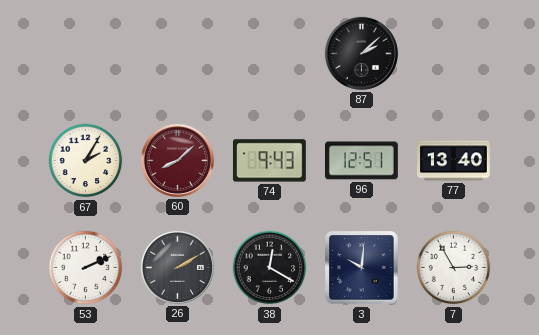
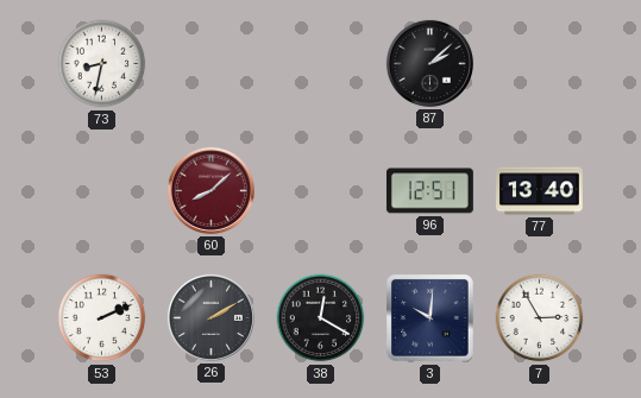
73: none -> 8:32 (102, 64)
67: 2:05 -> none (86, 161)
74: 9:43 -> none (269, 161)
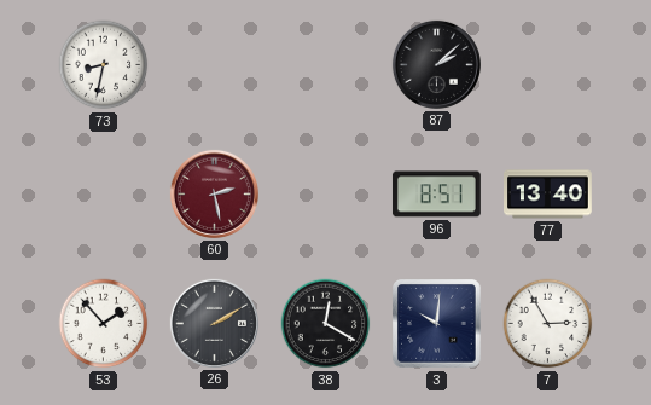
60: 8:08 -> 2:28 (214, 193)
96: 12:51 -> 8:51 (437, 195)
53: 2:11 -> 1:53 (104, 324)
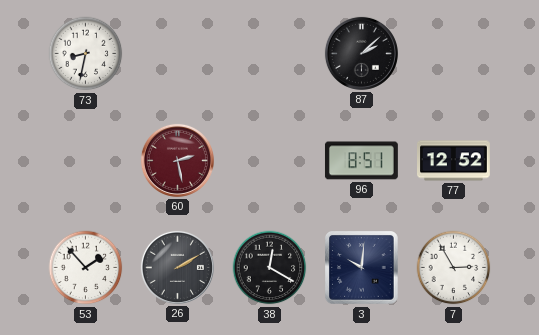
77: 13:40 -> 12:52 (454, 161)
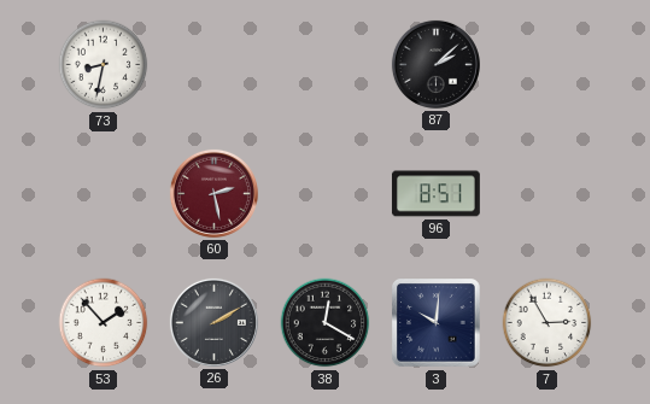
77: 12:52 -> none (454, 161)
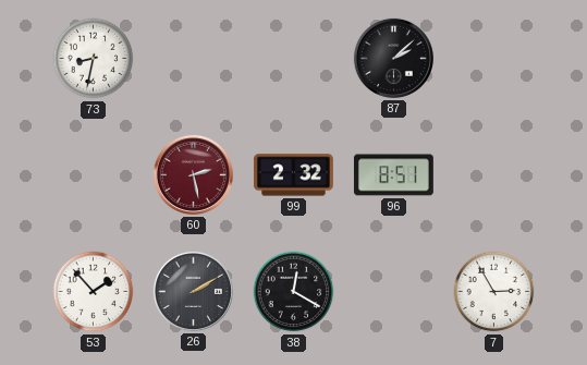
99: none -> 2:32 (293, 175)
3: 10:01 -> none (437, 323)
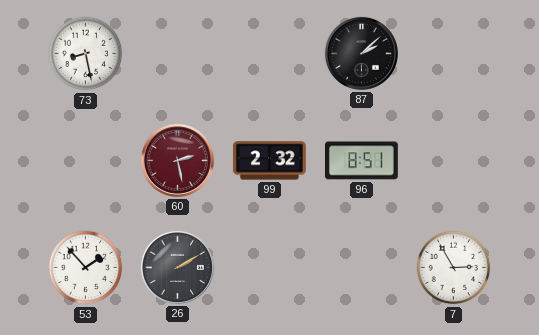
73: 8:32 -> 8:28 (86, 54)
38: 12:20 -> none (294, 292)
